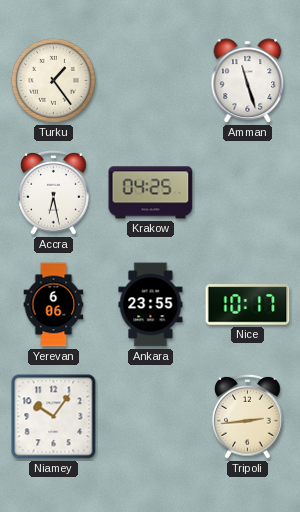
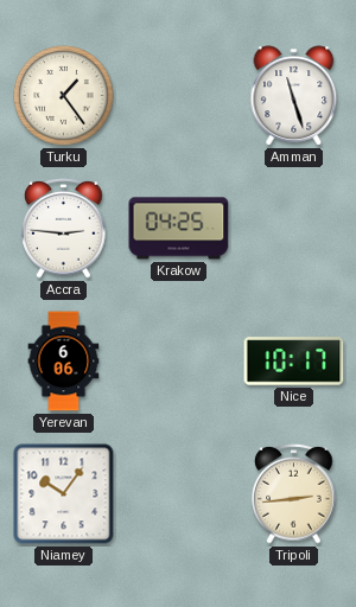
Accra: 6:28 -> 2:46 (64, 229)
Ankara: 23:55 -> none (151, 305)
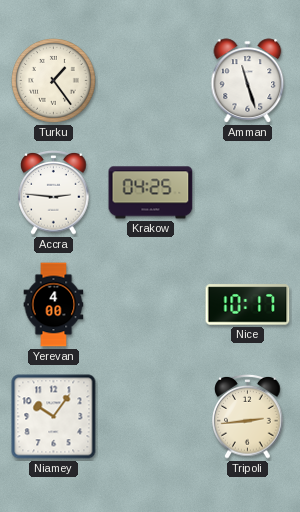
Yerevan: 6:06 -> 4:00 (54, 305)
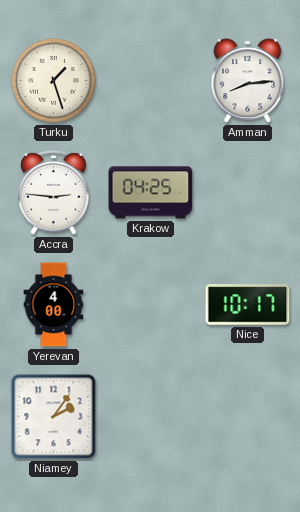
Turku: 1:24 -> 1:27 (54, 81)
Amman: 11:27 -> 8:14 (248, 81)
Niamey: 10:06 -> 2:06 (54, 417)
Tripoli: 2:44 -> none (248, 417)
